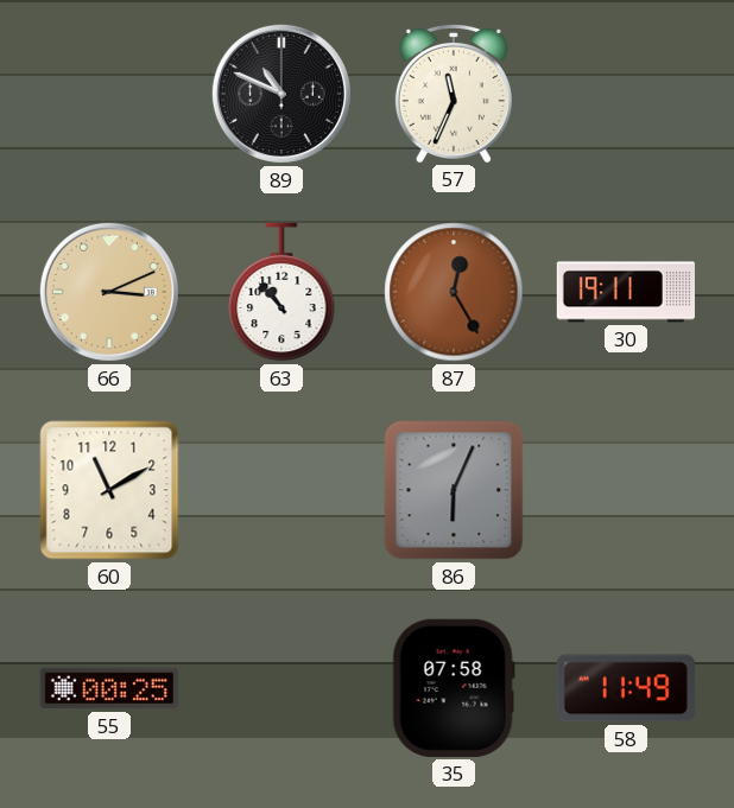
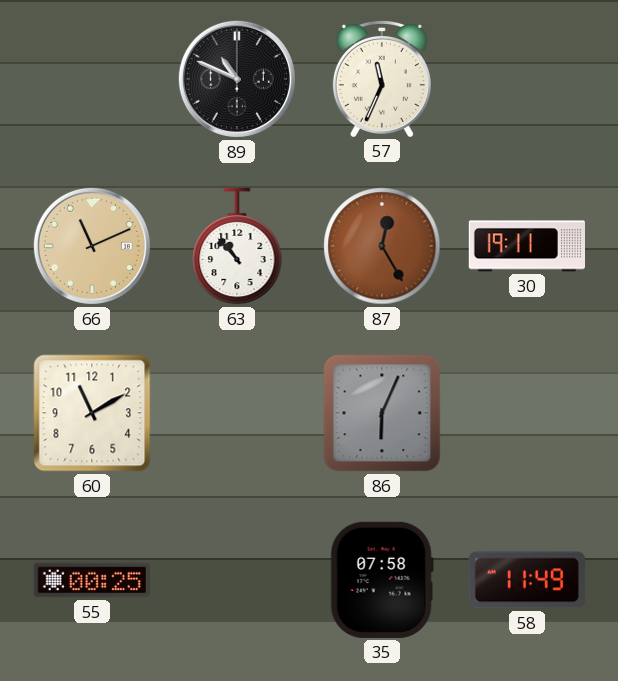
66: 3:11 -> 11:11 (92, 246)
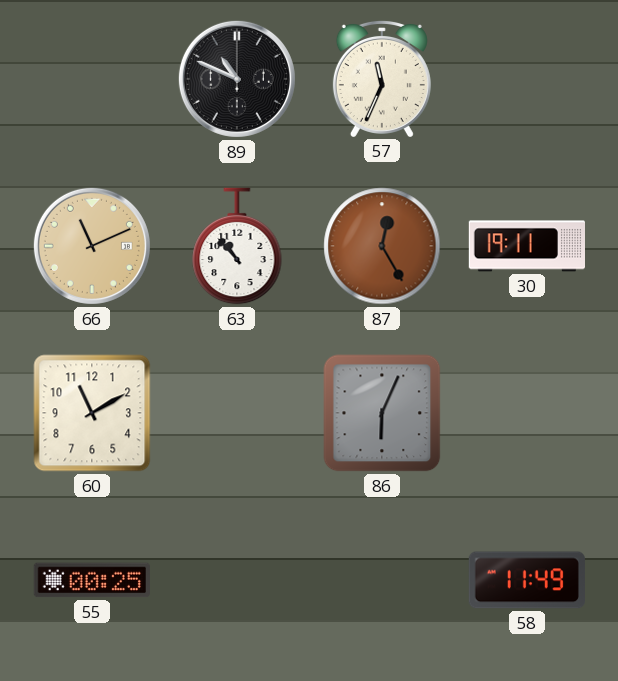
35: 07:58 -> none (382, 580)
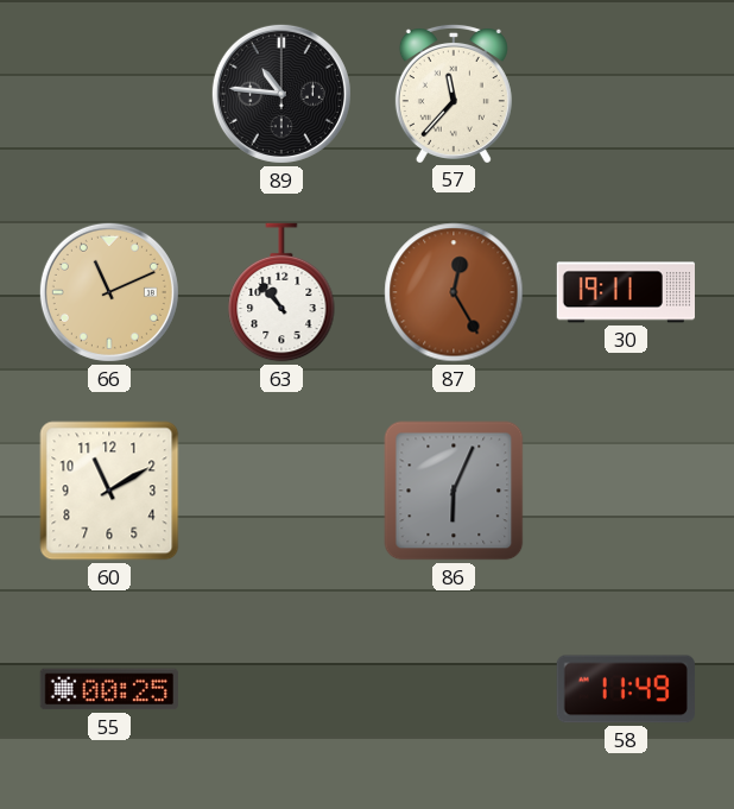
89: 10:49 -> 10:46 (281, 94)
57: 11:34 -> 11:37 (454, 93)
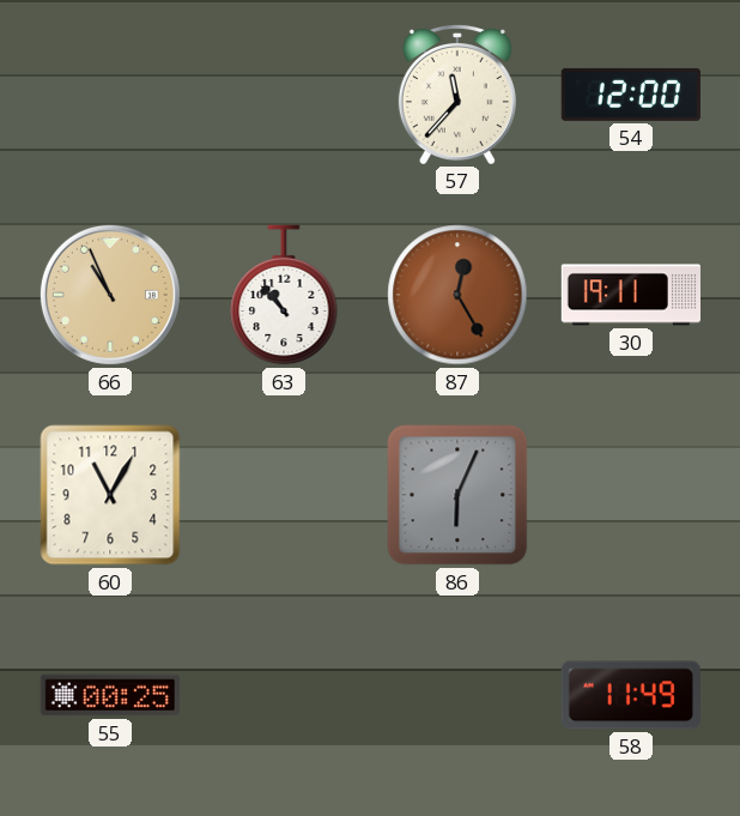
89: 10:46 -> none (281, 94)
54: none -> 12:00 (631, 95)
66: 11:11 -> 10:56 (110, 295)
60: 11:10 -> 11:05 (110, 495)
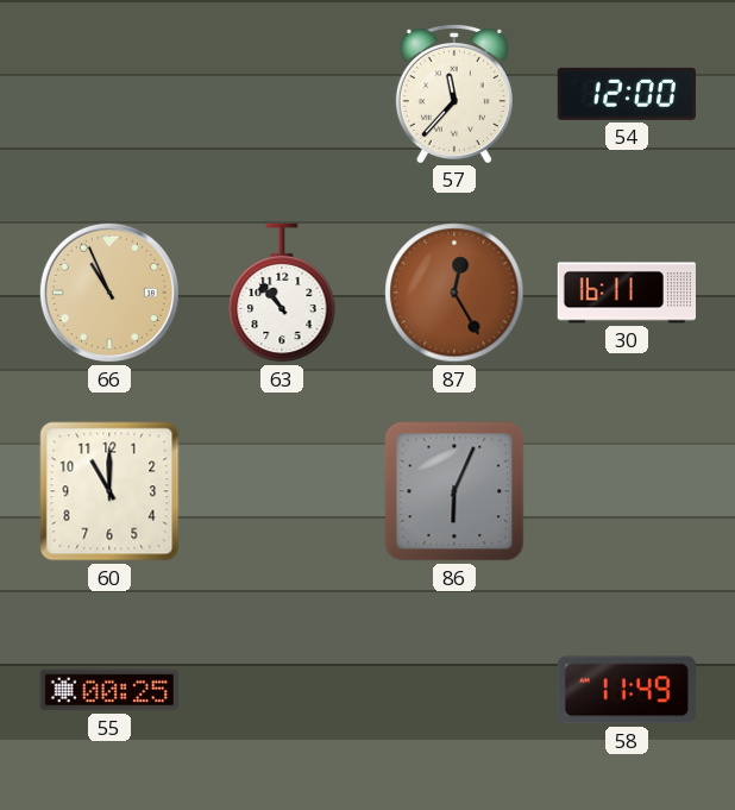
30: 19:11 -> 16:11 (626, 293)
60: 11:05 -> 11:00 (109, 491)
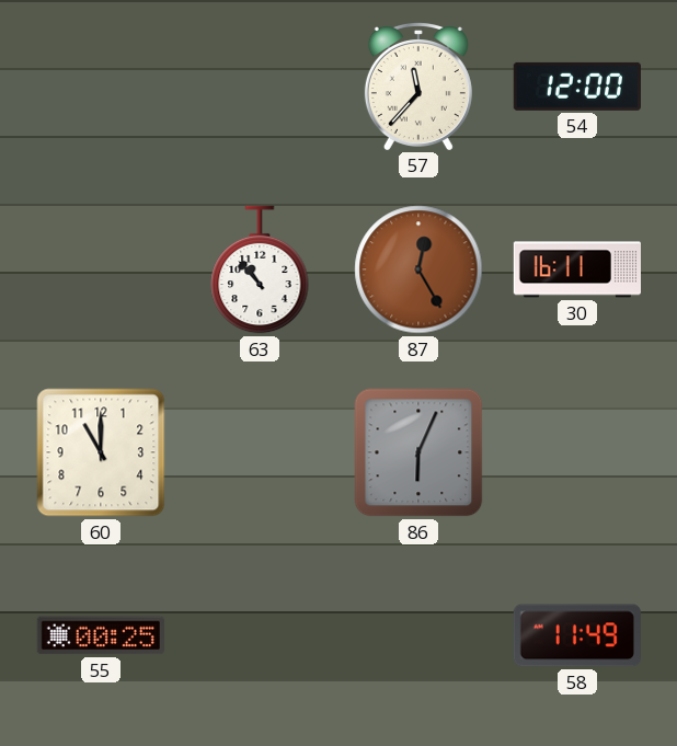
66: 10:56 -> none (109, 293)
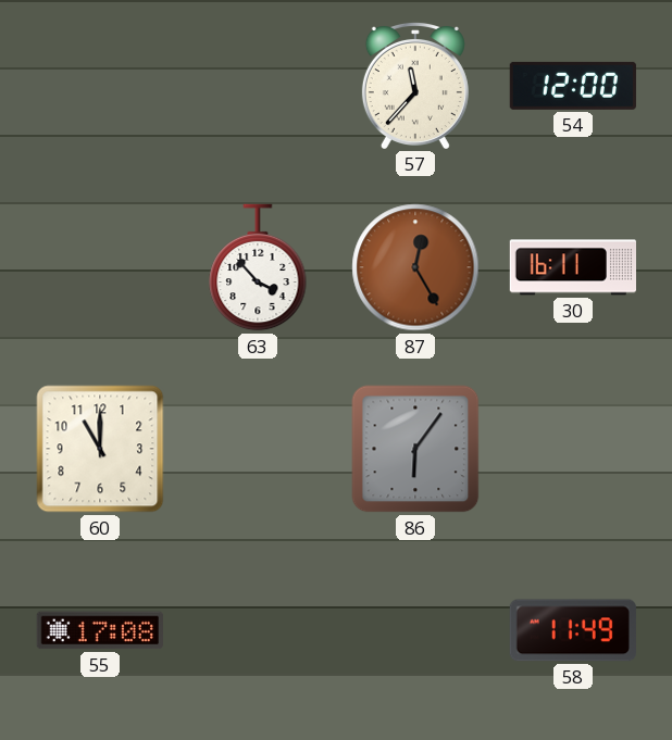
63: 10:53 -> 3:53 (258, 267)
86: 6:04 -> 6:06 (415, 449)
55: 00:25 -> 17:08 (100, 630)
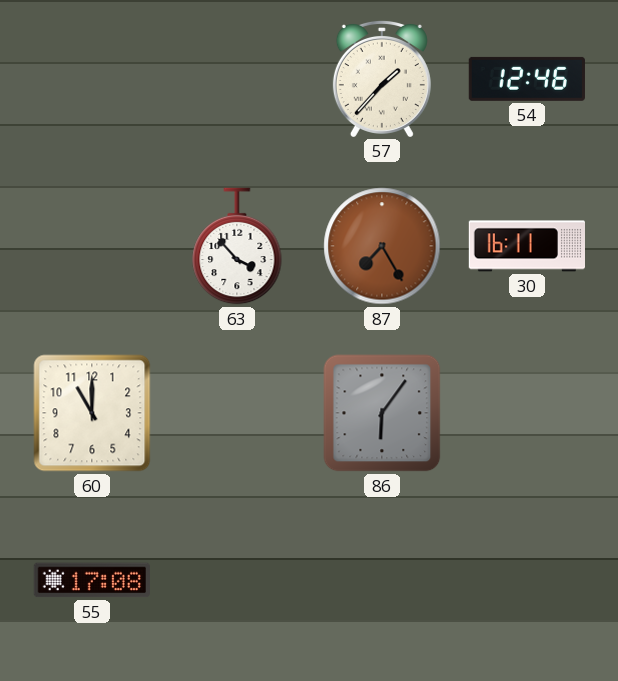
57: 11:37 -> 1:37 (382, 78)
54: 12:00 -> 12:46 (527, 79)
87: 12:25 -> 7:25 (382, 246)
58: 11:49 -> none (573, 630)
